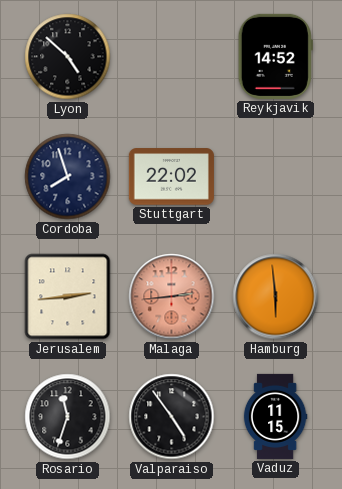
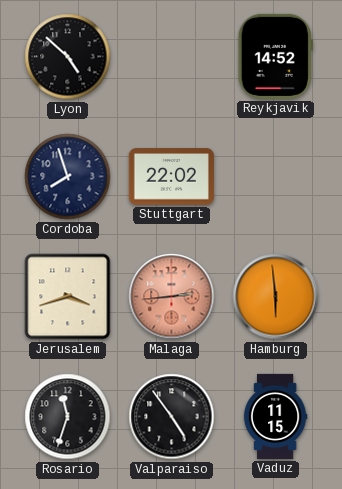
Jerusalem: 2:44 -> 3:42 (68, 297)
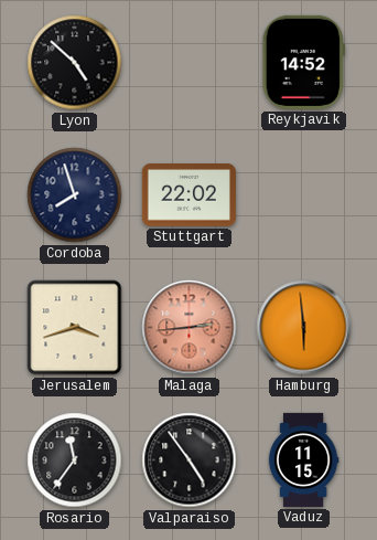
Rosario: 11:33 -> 11:36 (75, 460)
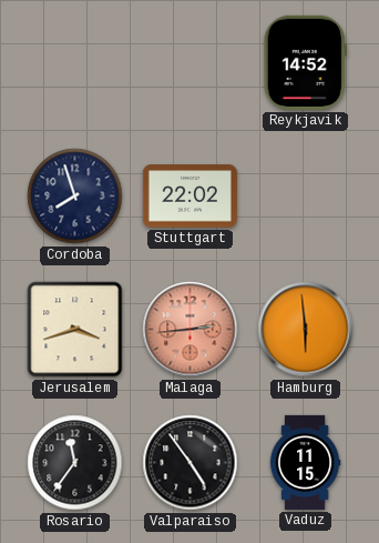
Lyon: 4:52 -> none (75, 63)
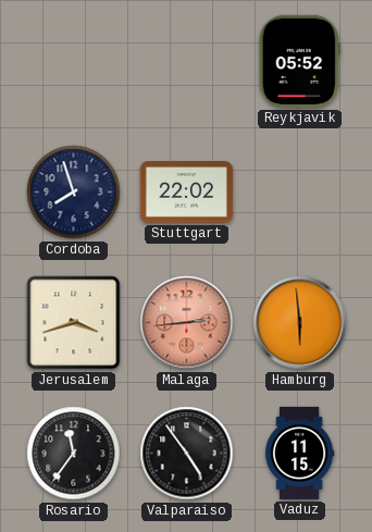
Reykjavik: 14:52 -> 05:52 (299, 61)
